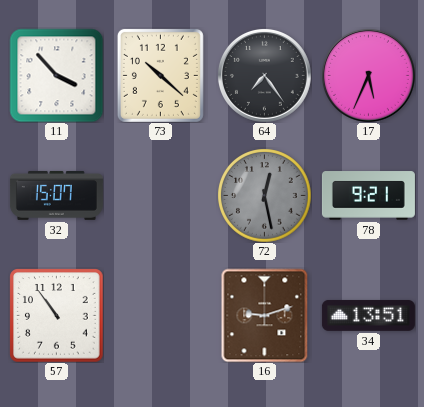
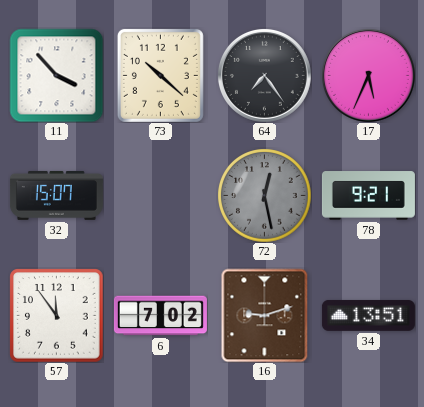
57: 10:54 -> 11:54 (56, 315)
6: none -> 7:02 (160, 316)
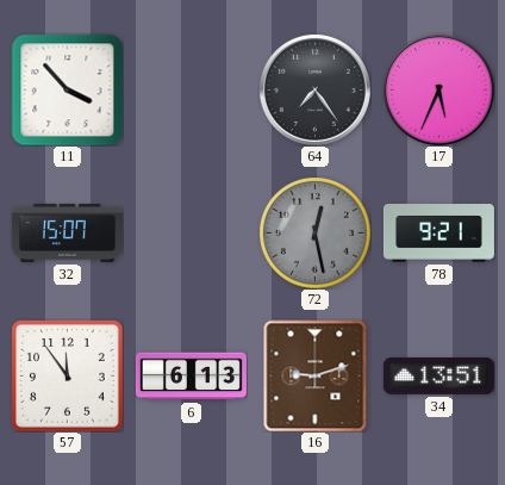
73: 10:22 -> none (160, 75)
6: 7:02 -> 6:13 (191, 377)
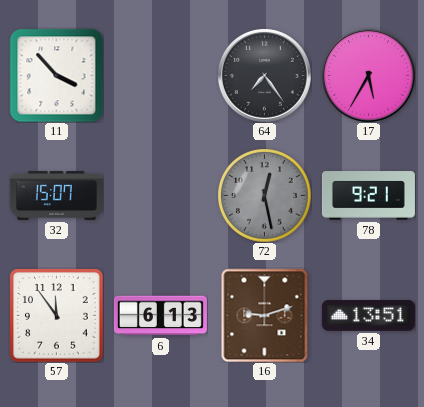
17: 5:34 -> 5:35 (368, 75)
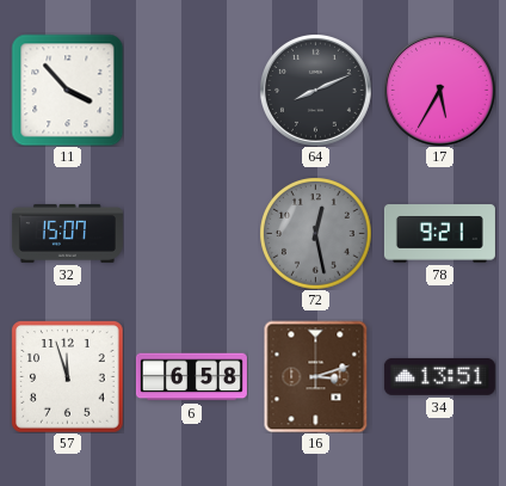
64: 7:24 -> 8:11 (315, 90)
57: 11:54 -> 11:57 (67, 376)
6: 6:13 -> 6:58 (191, 377)
16: 9:12 -> 3:12 (316, 376)
